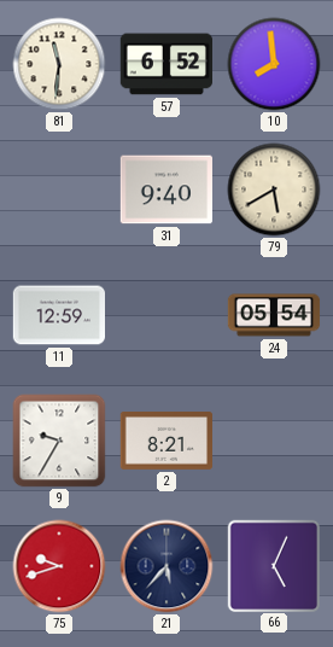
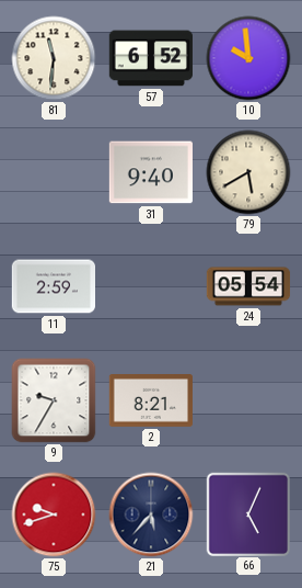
10: 7:59 -> 9:59 (248, 58)
11: 12:59 -> 2:59 (53, 286)
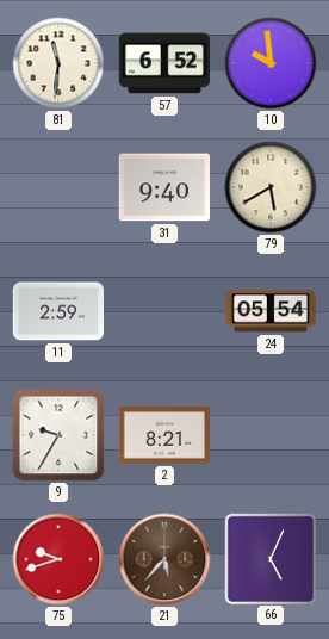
21 dial: navy -> brown (164, 559)
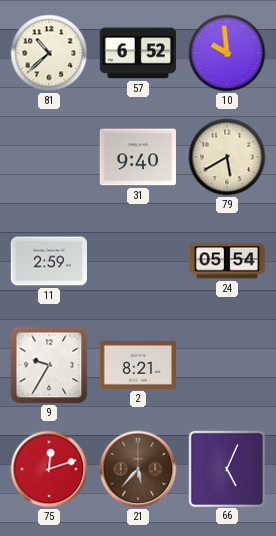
81: 11:31 -> 10:38 (49, 53)
75: 9:42 -> 12:12 (49, 469)
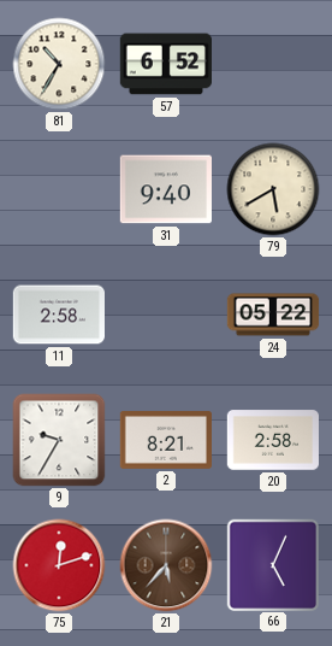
81: 10:38 -> 10:35 (59, 64)
10: 9:59 -> none (227, 53)
11: 2:59 -> 2:58 (58, 315)
24: 05:54 -> 05:22 (273, 315)
20: none -> 2:58 (272, 440)
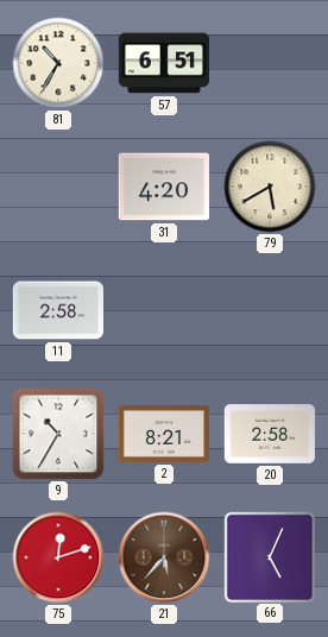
57: 6:52 -> 6:51 (163, 63)
31: 9:40 -> 4:20 (163, 187)
24: 05:22 -> none (273, 315)
9: 9:35 -> 10:35 (58, 434)
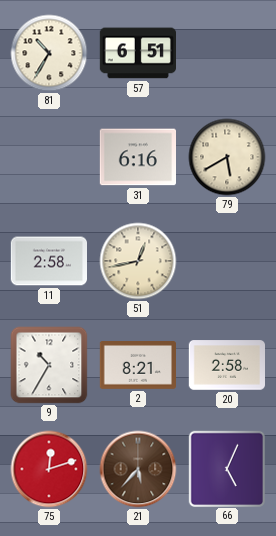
31: 4:20 -> 6:16 (137, 157)
51: none -> 12:43 (138, 261)
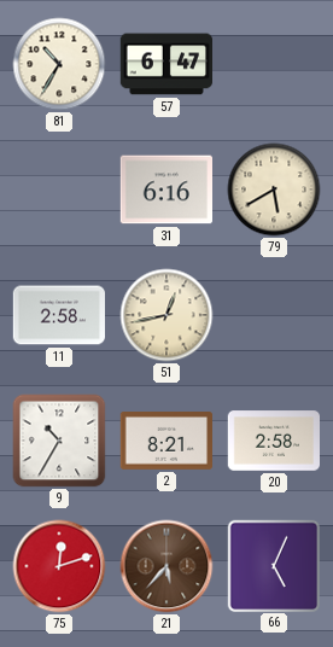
57: 6:51 -> 6:47 (165, 64)
